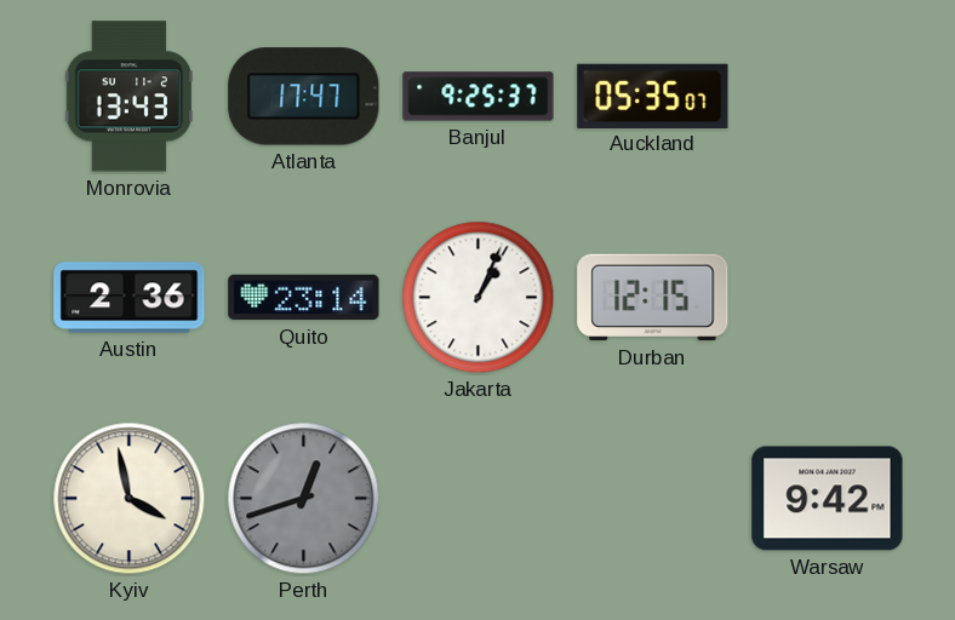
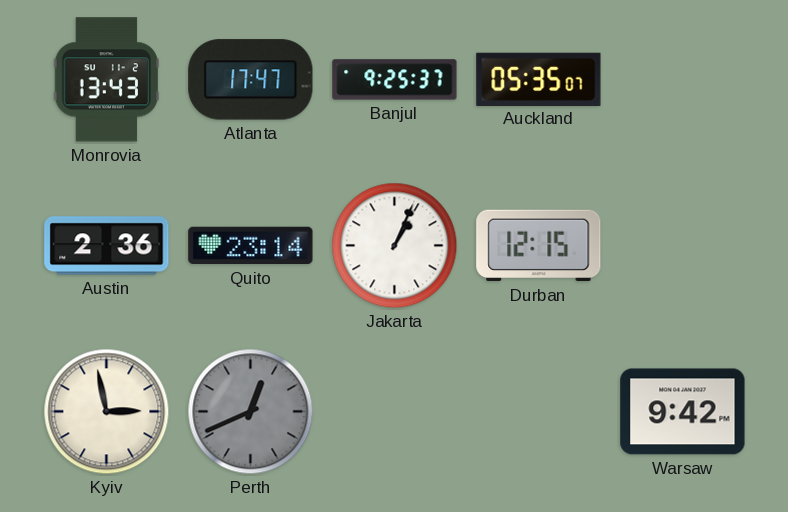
Kyiv: 3:58 -> 2:58 (107, 412)
Perth: 12:42 -> 12:41 (251, 412)
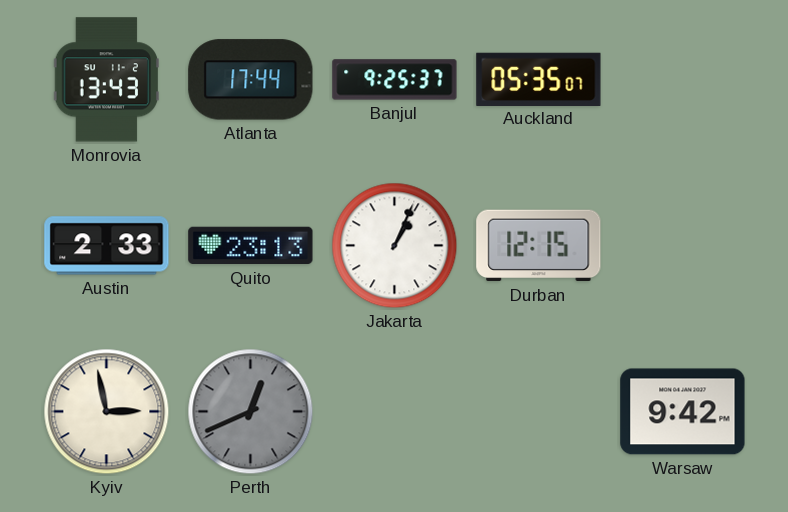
Atlanta: 17:47 -> 17:44 (251, 80)
Austin: 2:36 -> 2:33 (107, 246)
Quito: 23:14 -> 23:13 (251, 246)
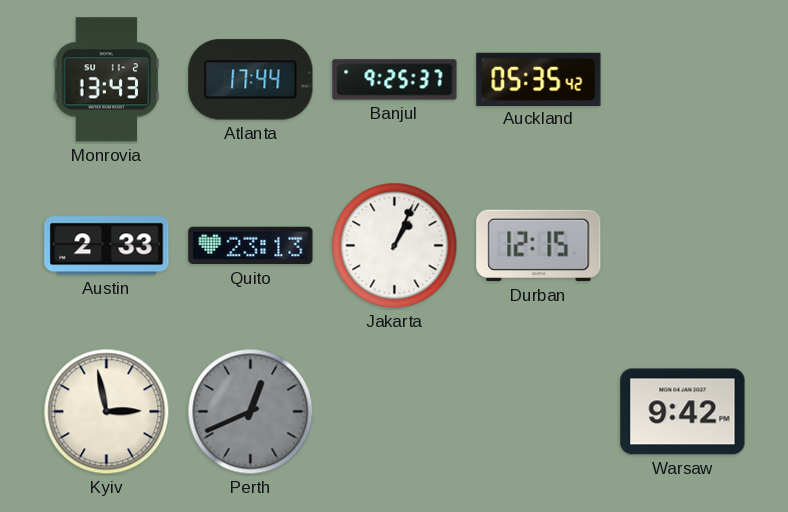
Auckland: 05:35:07 -> 05:35:42 (539, 79)
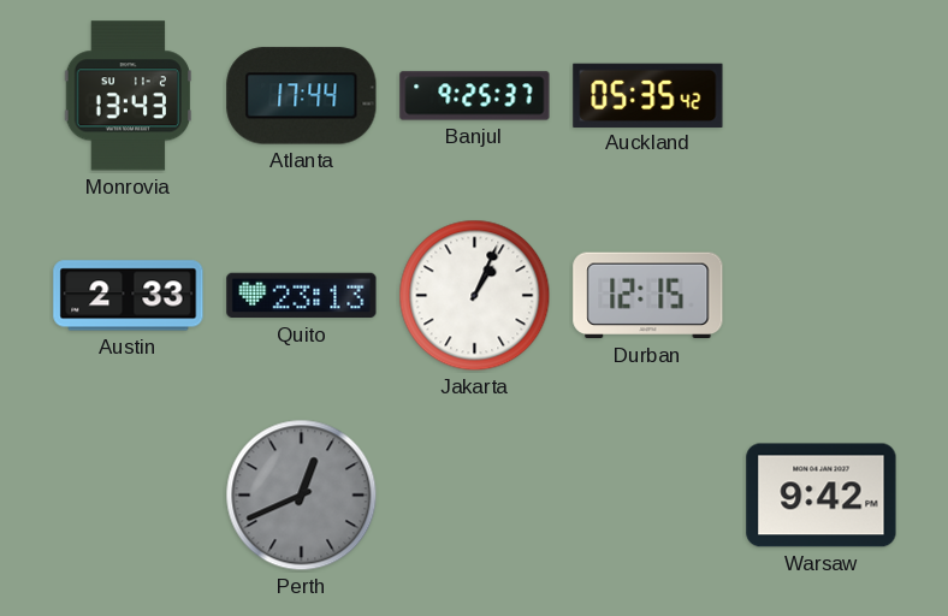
Kyiv: 2:58 -> none (107, 412)
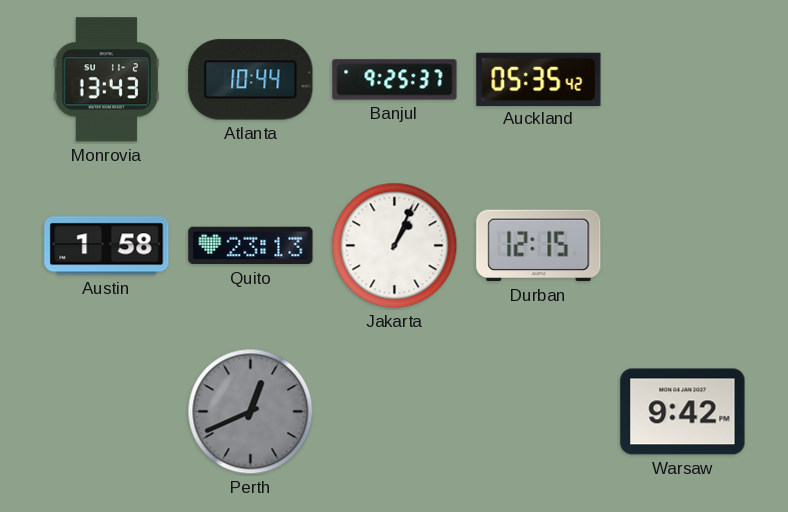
Atlanta: 17:44 -> 10:44 (251, 80)
Austin: 2:33 -> 1:58 (107, 246)
